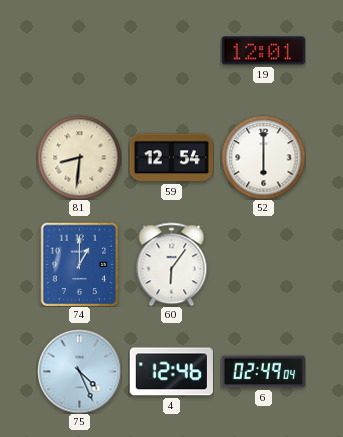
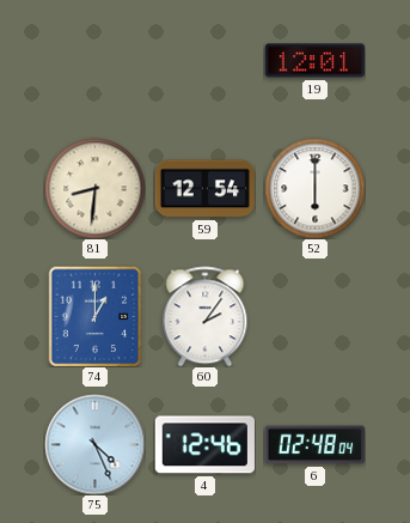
60: 6:06 -> 2:06 (206, 316)
6: 02:49 -> 02:48 (314, 445)
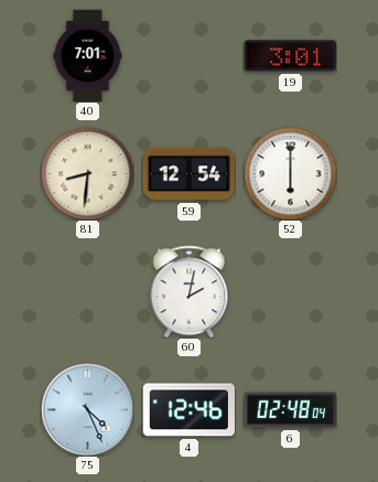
40: none -> 7:01 (88, 55)
19: 12:01 -> 3:01 (290, 56)
74: 1:00 -> none (96, 316)
60: 2:06 -> 2:02 (190, 291)
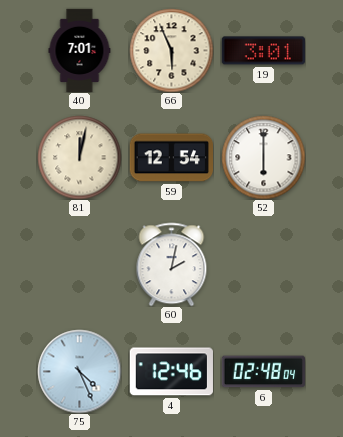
66: none -> 5:56 (171, 50)
81: 8:31 -> 12:02 (79, 157)
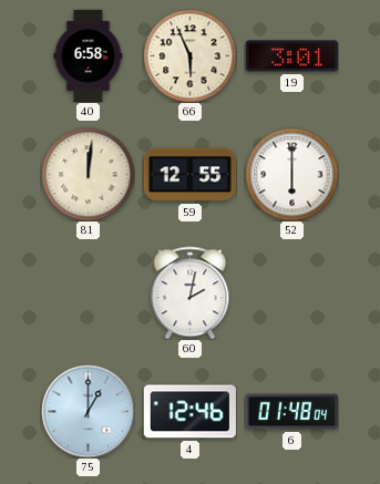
40: 7:01 -> 6:58 (89, 55)
81: 12:02 -> 12:01 (88, 174)
59: 12:54 -> 12:55 (189, 175)
75: 4:26 -> 1:00 (88, 411)
6: 02:48 -> 01:48 (291, 412)
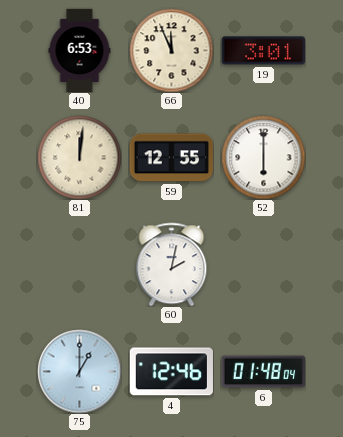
40: 6:58 -> 6:53 (80, 50)
66: 5:56 -> 11:56 (171, 50)
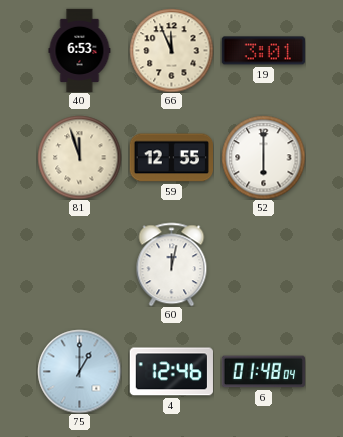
81: 12:01 -> 11:57 (79, 157)
60: 2:02 -> 12:02 (172, 264)
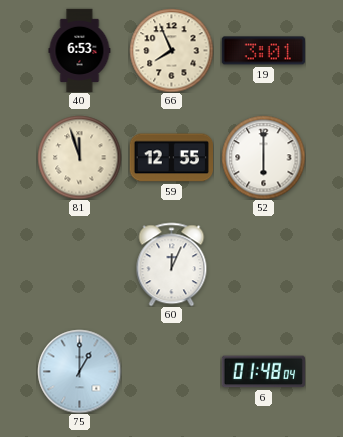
66: 11:56 -> 7:56 (171, 50)
60: 12:02 -> 12:04 (172, 264)
4: 12:46 -> none (171, 372)
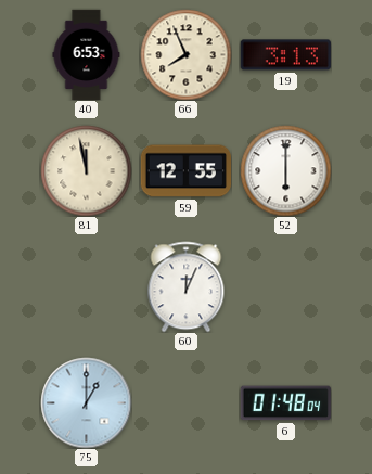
19: 3:01 -> 3:13 (285, 55)
81: 11:57 -> 11:58 (86, 170)
